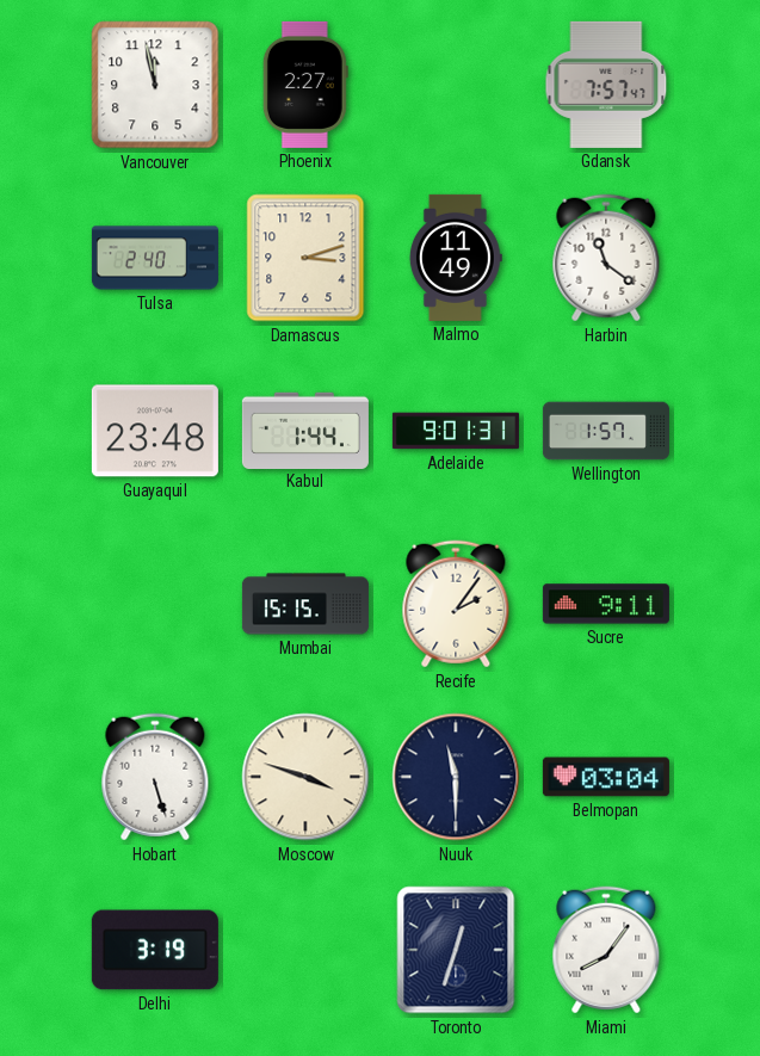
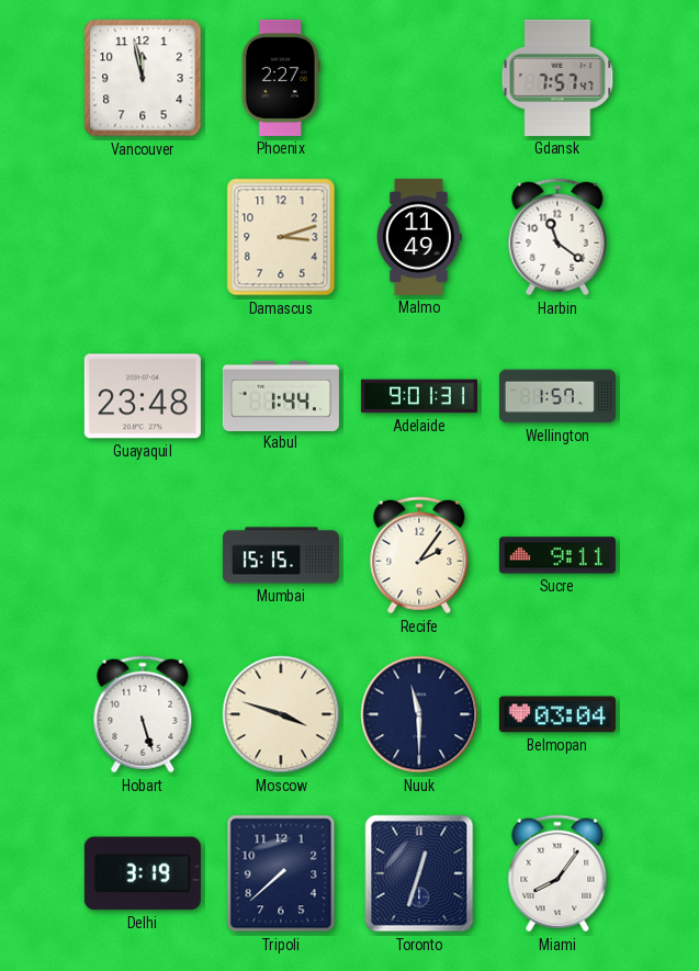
Tulsa: 2:40 -> none (155, 258)
Tripoli: none -> 7:38 (281, 873)
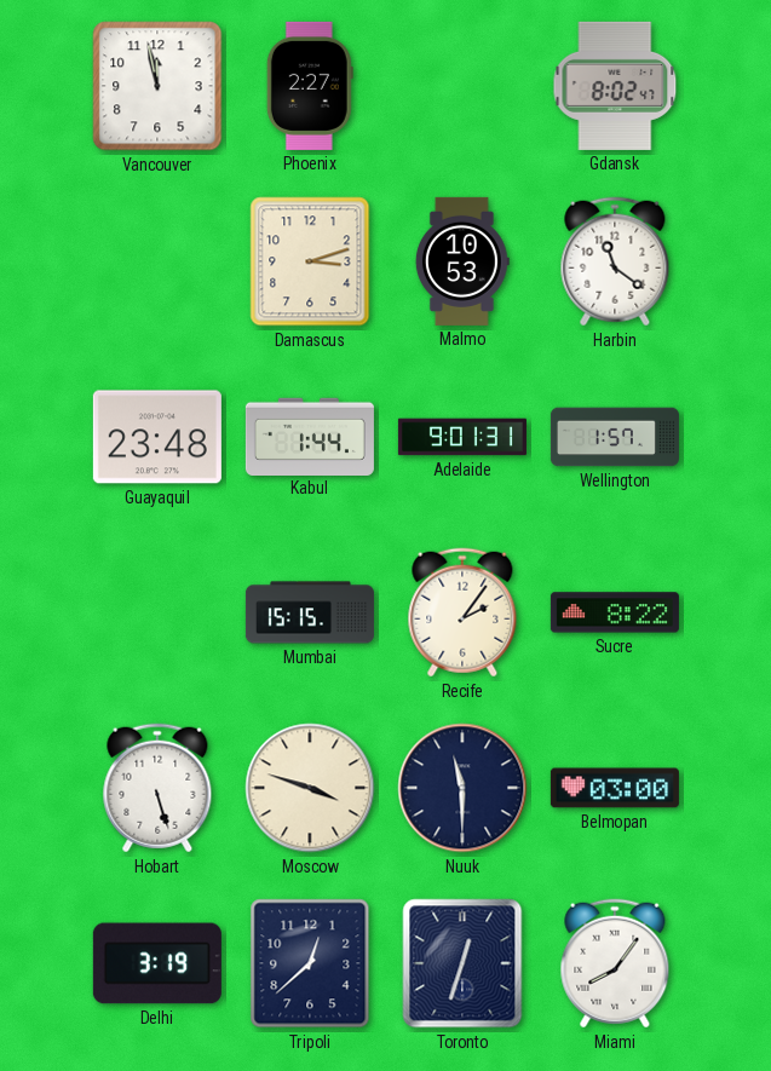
Gdansk: 7:57 -> 8:02 (615, 86)
Malmo: 11:49 -> 10:53 (462, 261)
Sucre: 9:11 -> 8:22 (615, 612)
Belmopan: 03:04 -> 03:00 (615, 788)
Tripoli: 7:38 -> 12:38 (310, 963)
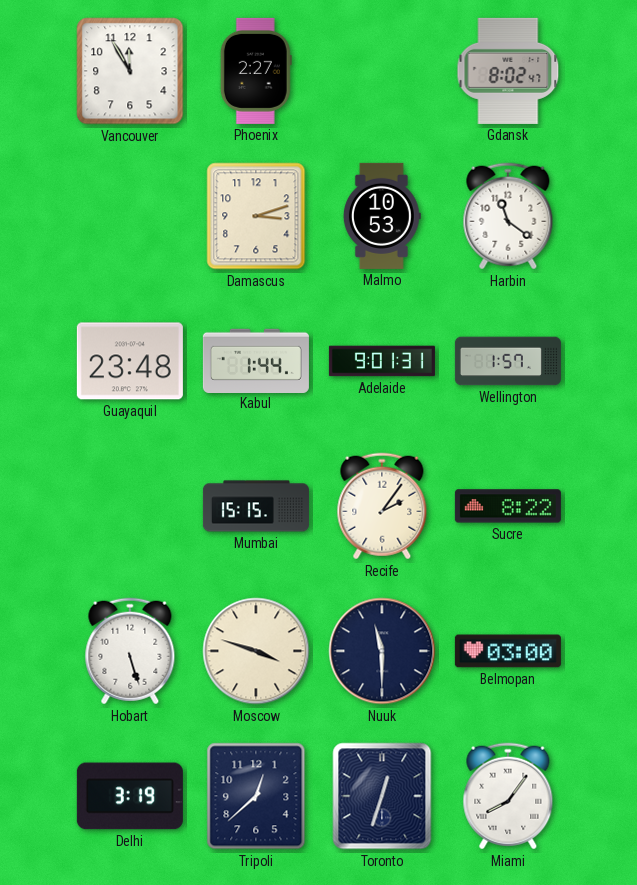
Vancouver: 11:58 -> 11:55 (130, 71)
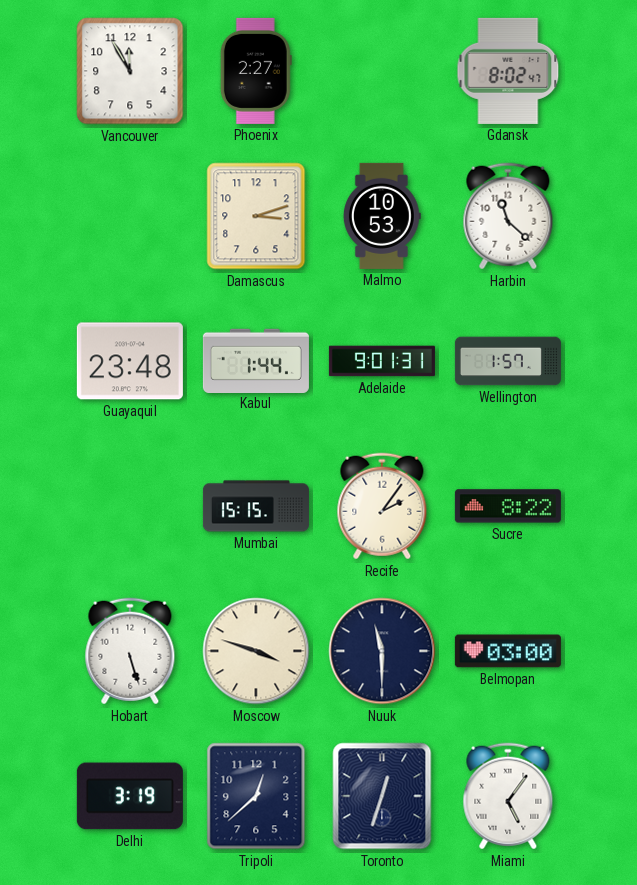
Harbin: 11:21 -> 11:22 (508, 216)
Miami: 8:06 -> 5:06 (508, 796)
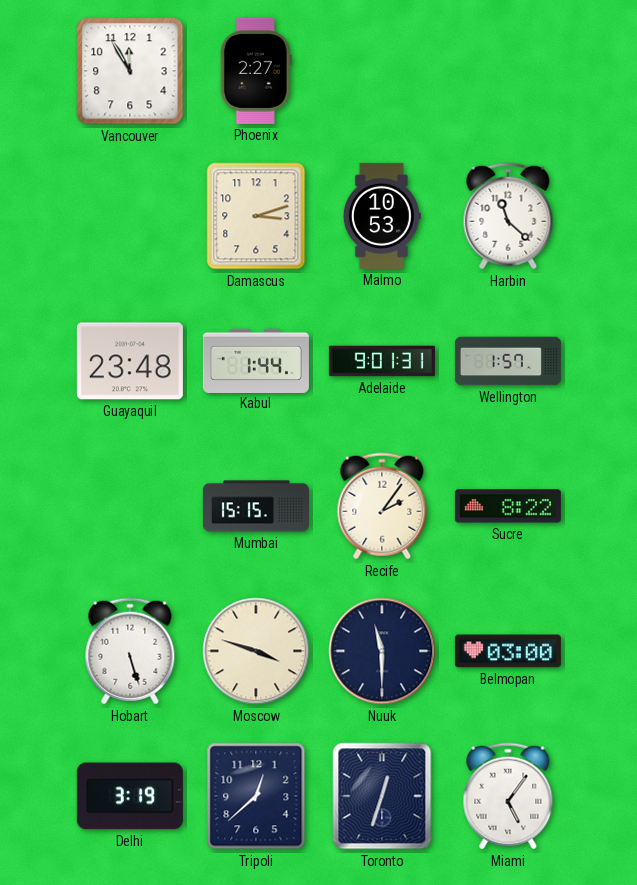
Gdansk: 8:02 -> none (508, 71)
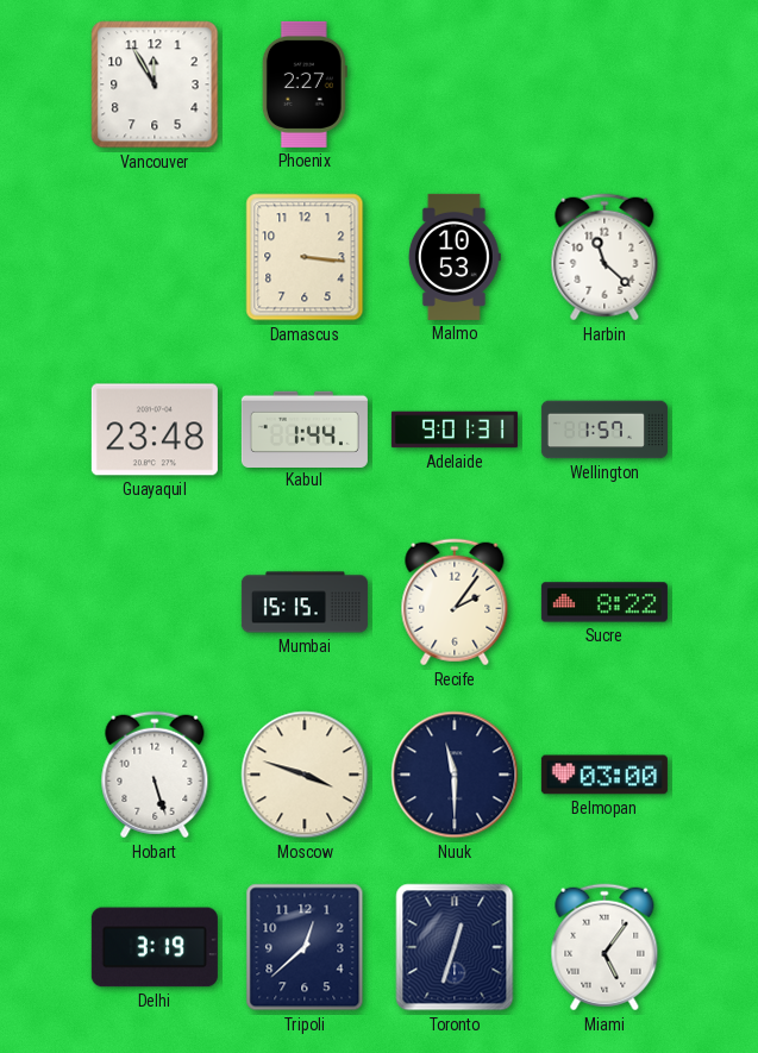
Damascus: 3:12 -> 3:16 (305, 257)
